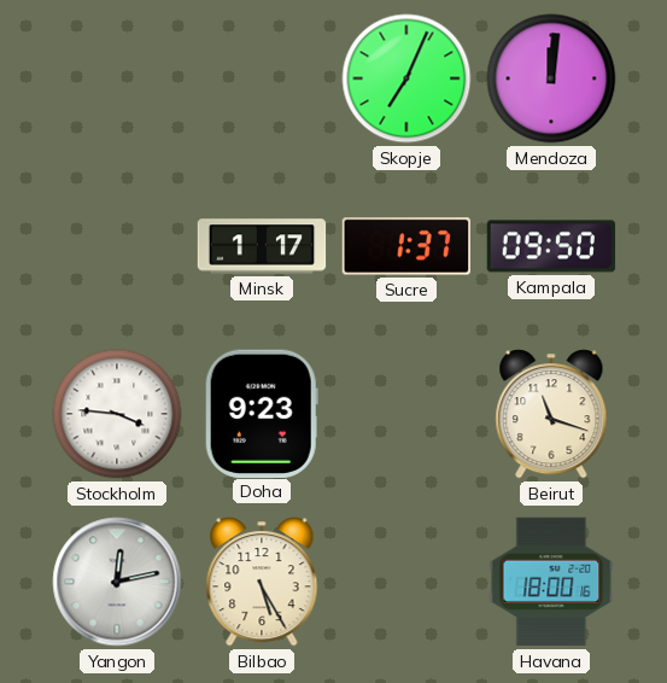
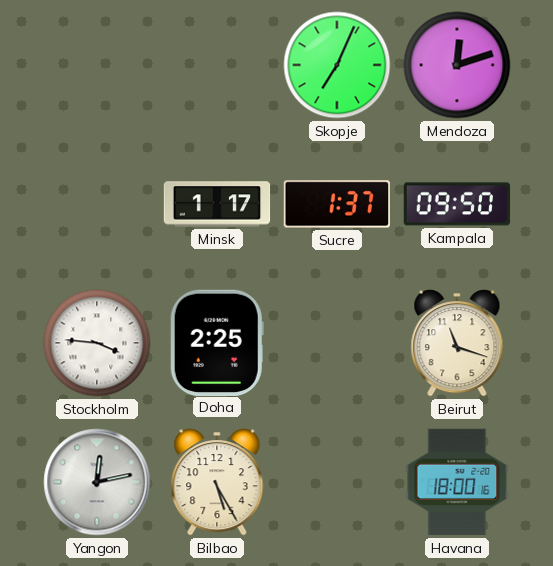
Mendoza: 12:01 -> 12:12 (457, 65)
Doha: 9:23 -> 2:25 (217, 342)
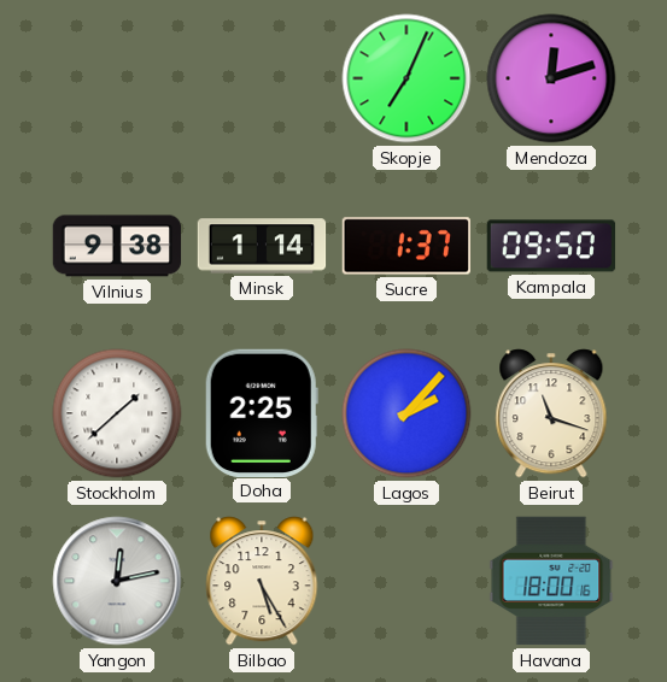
Vilnius: none -> 9:38 (117, 246)
Minsk: 1:17 -> 1:14 (262, 246)
Stockholm: 3:46 -> 1:38 (117, 413)
Lagos: none -> 2:07 (406, 413)
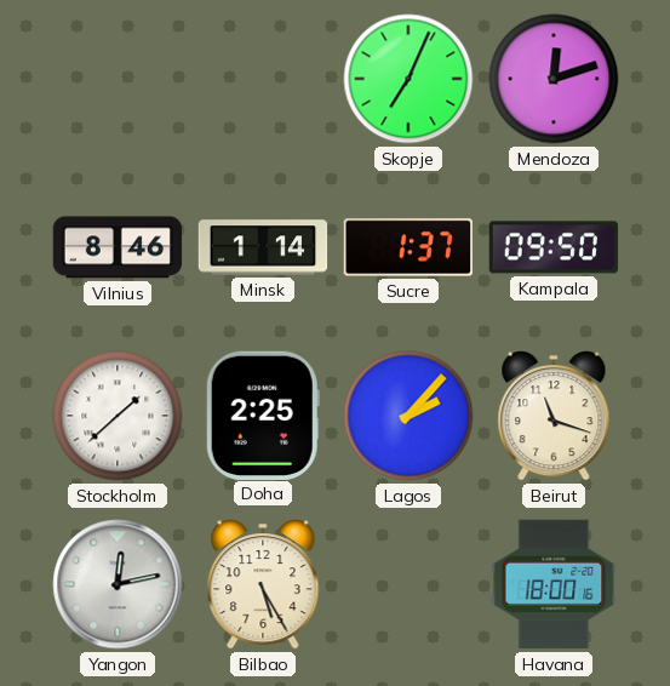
Vilnius: 9:38 -> 8:46 (118, 247)
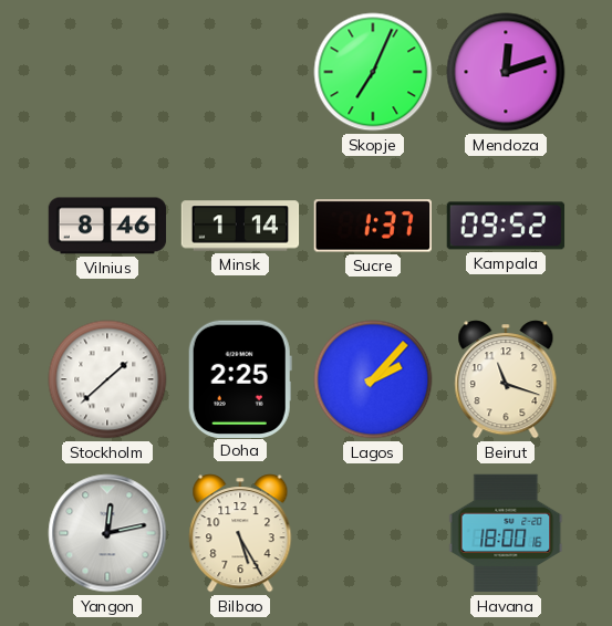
Kampala: 09:50 -> 09:52 (506, 226)
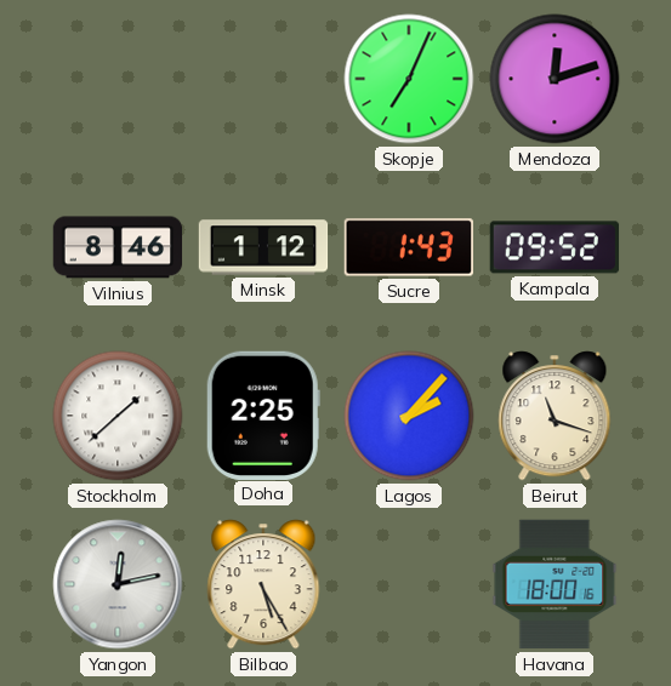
Minsk: 1:14 -> 1:12 (263, 247)
Sucre: 1:37 -> 1:43 (408, 247)
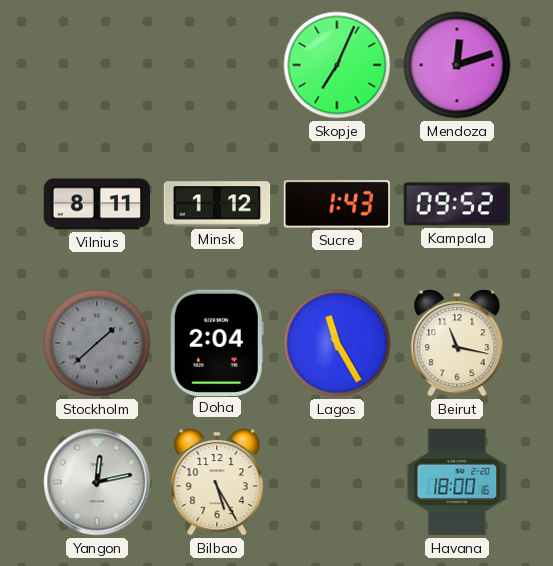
Vilnius: 8:46 -> 8:11 (97, 204)
Stockholm dial: white -> grey (97, 343)
Doha: 2:25 -> 2:04 (217, 342)
Lagos: 2:07 -> 11:25 (337, 343)
Beirut: 11:18 -> 11:17 (457, 343)
